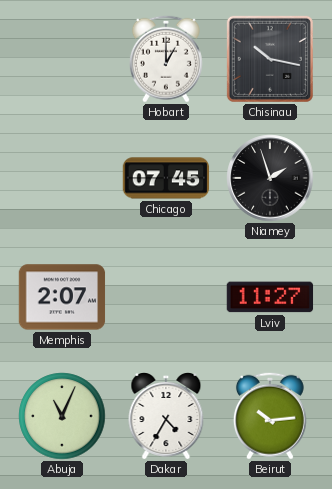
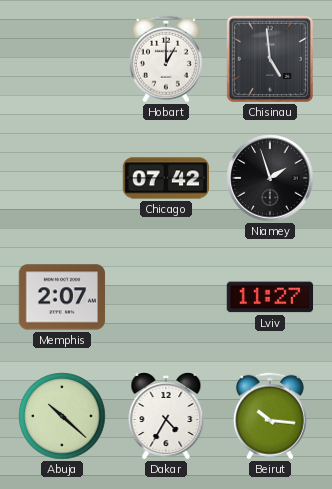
Chisinau: 10:17 -> 4:59 (270, 59)
Chicago: 07:45 -> 07:42 (166, 178)
Abuja: 11:04 -> 10:22 (62, 416)
Beirut: 10:14 -> 10:16 (270, 416)
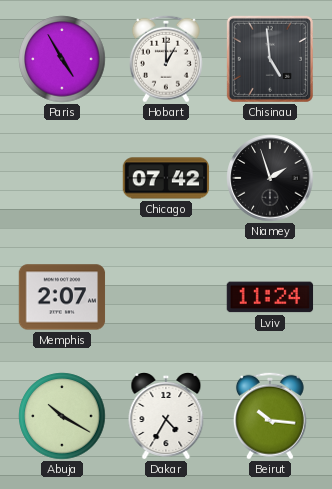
Paris: none -> 4:55 (62, 59)
Lviv: 11:27 -> 11:24 (270, 297)
Abuja: 10:22 -> 10:20 (62, 416)
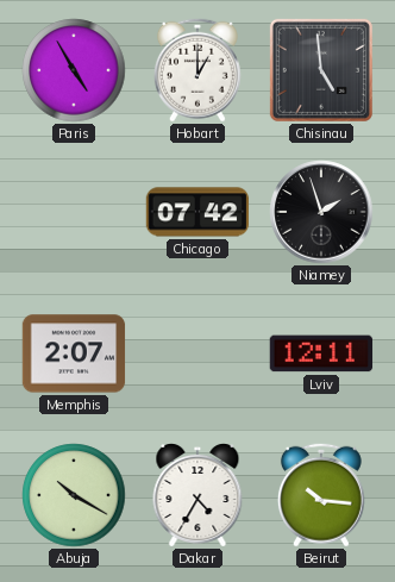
Lviv: 11:24 -> 12:11 (321, 353)
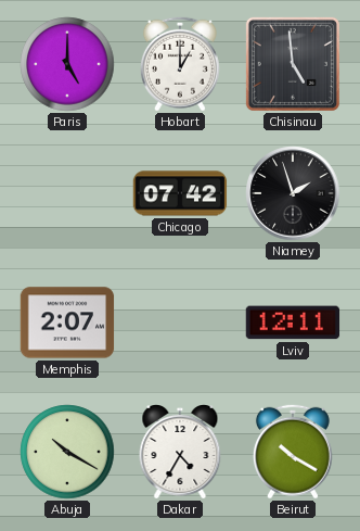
Paris: 4:55 -> 5:00 (67, 64)
Beirut: 10:16 -> 10:20 (293, 452)
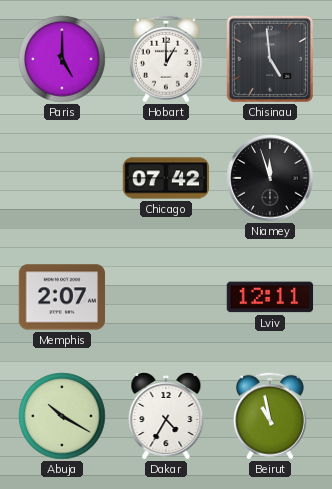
Niamey: 1:57 -> 11:57 (270, 178)
Beirut: 10:20 -> 10:58 (270, 416)
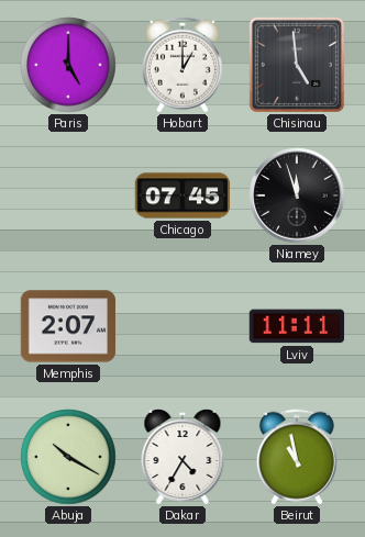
Chicago: 07:42 -> 07:45 (182, 195)
Lviv: 12:11 -> 11:11 (297, 326)
